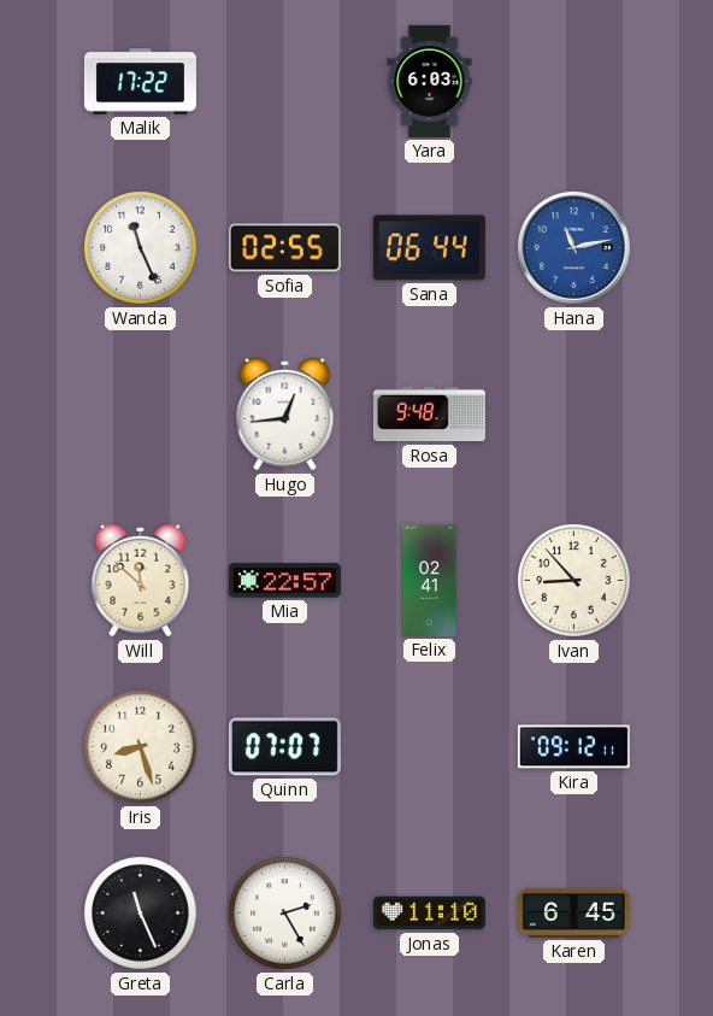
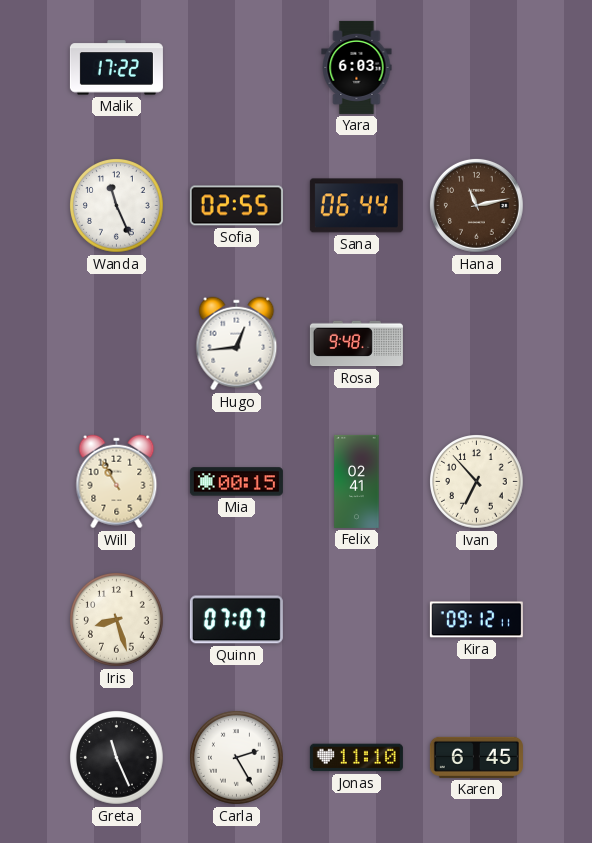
Hana dial: blue -> brown (476, 205)
Will: 11:52 -> 10:55 (117, 482)
Mia: 22:57 -> 00:15 (236, 482)
Ivan: 8:53 -> 6:53 (477, 482)
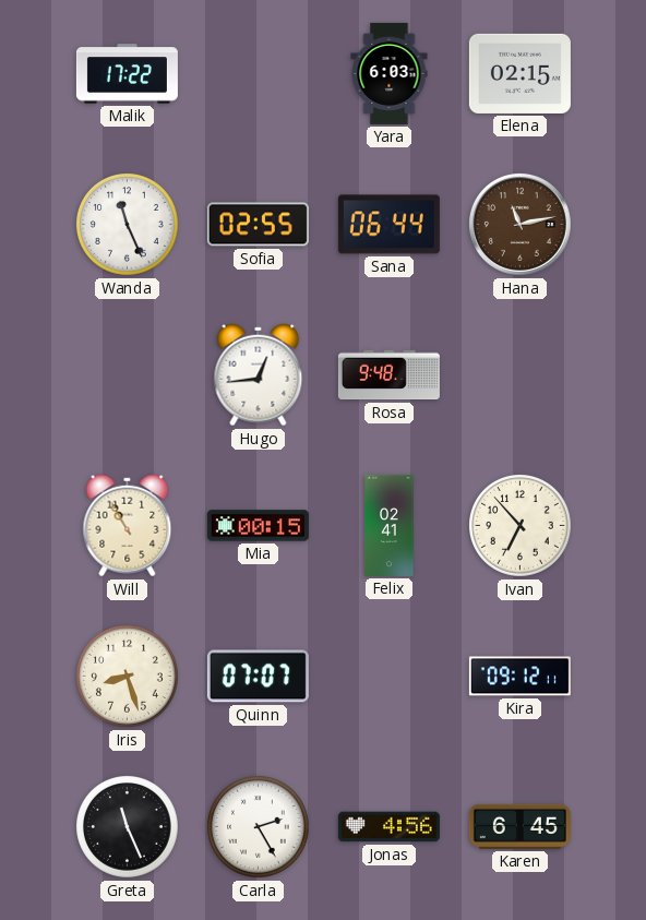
Elena: none -> 02:15 (519, 73)
Jonas: 11:10 -> 4:56 (388, 827)
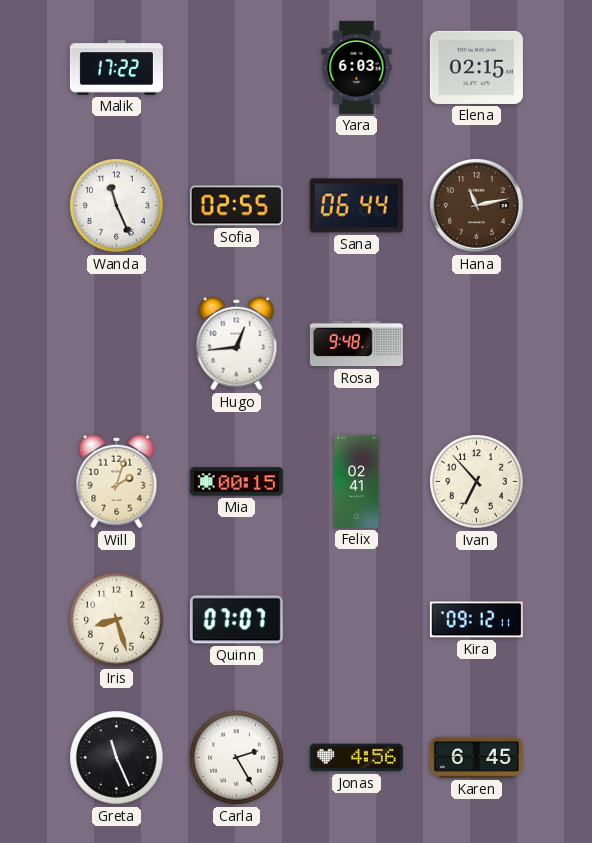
Will: 10:55 -> 2:03 (117, 482)
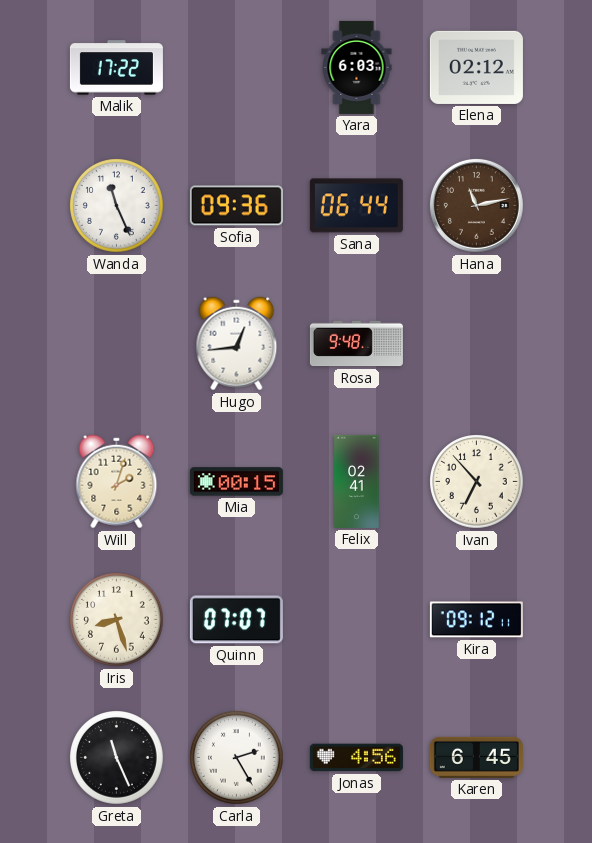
Elena: 02:15 -> 02:12 (476, 67)
Sofia: 02:55 -> 09:36 (236, 206)
